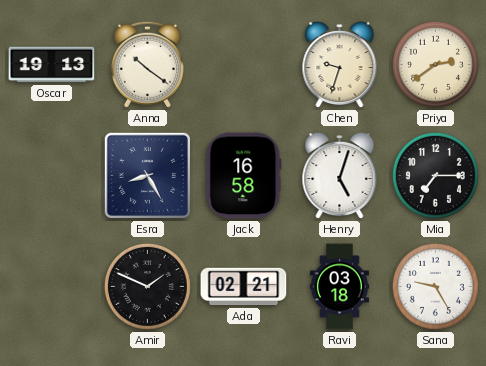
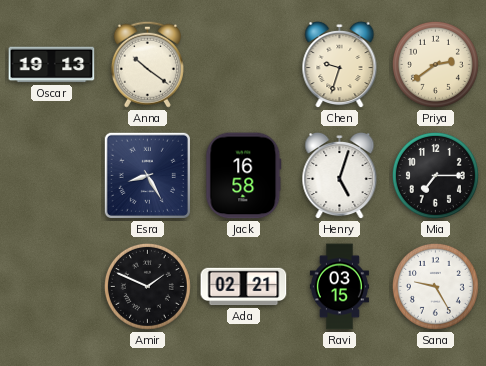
Ravi: 03:18 -> 03:15 (339, 287)
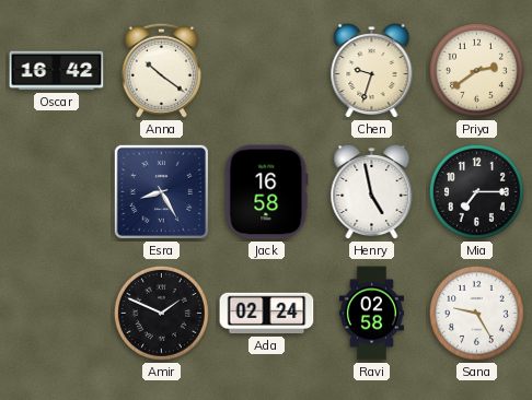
Oscar: 19:13 -> 16:42 (57, 71)
Henry: 5:03 -> 4:58 (372, 192)
Ada: 02:21 -> 02:24 (267, 314)
Ravi: 03:15 -> 02:58 (371, 314)
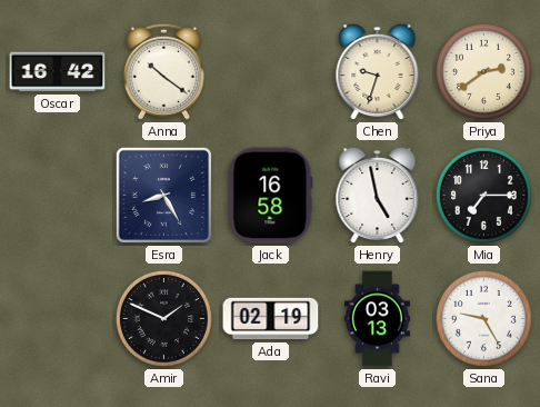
Ada: 02:24 -> 02:19 (271, 319)
Ravi: 02:58 -> 03:13 (377, 319)
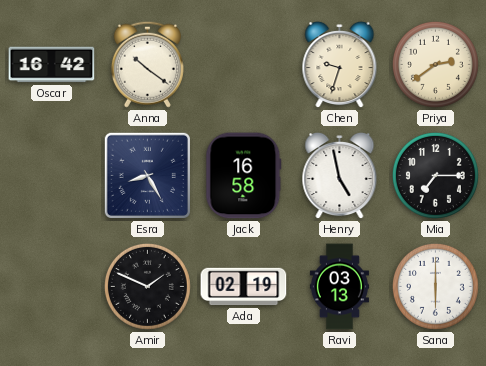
Sana: 9:25 -> 6:00 (435, 286)
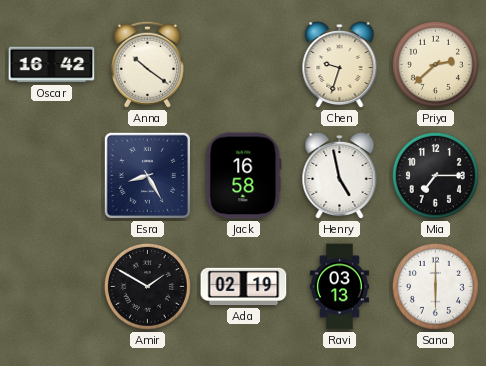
Priya: 2:39 -> 2:38 (435, 64)
Amir: 1:49 -> 1:50 (147, 286)
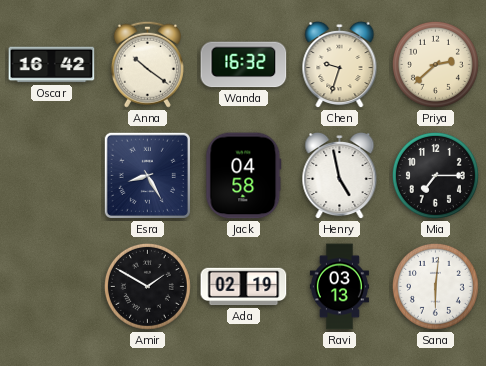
Wanda: none -> 16:32 (244, 65)
Jack: 16:58 -> 04:58 (244, 176)
Sana: 6:00 -> 6:01 (435, 286)
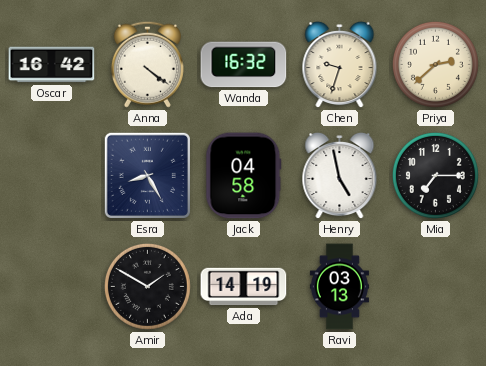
Anna: 10:21 -> 4:21 (147, 64)
Ada: 02:19 -> 14:19 (244, 287)
Sana: 6:01 -> none (435, 286)
